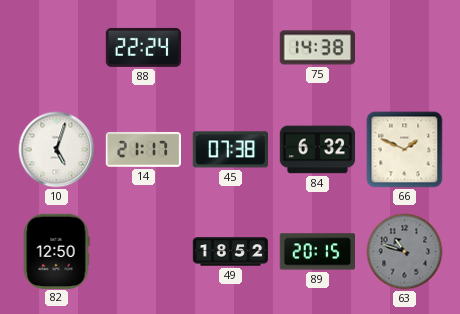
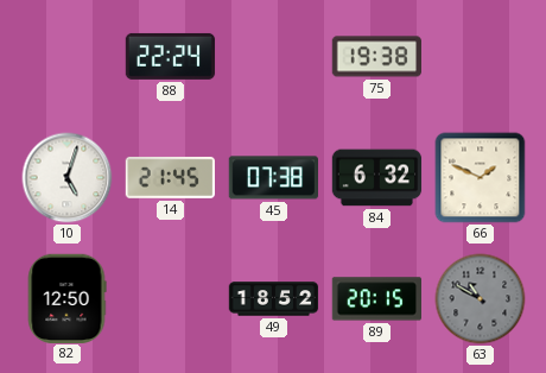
75: 14:38 -> 19:38 (376, 57)
14: 21:17 -> 21:45 (170, 177)
63: 10:48 -> 10:50 (481, 299)
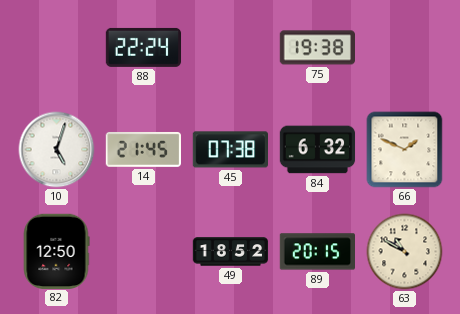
63 dial: grey -> cream (405, 252)
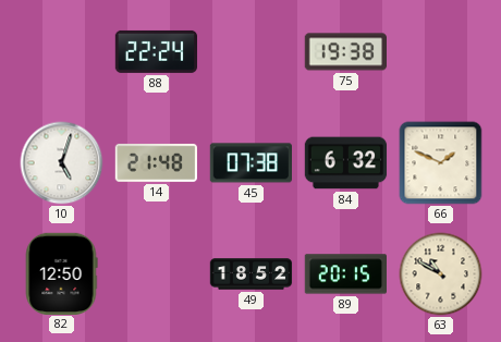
14: 21:45 -> 21:48 (156, 162)
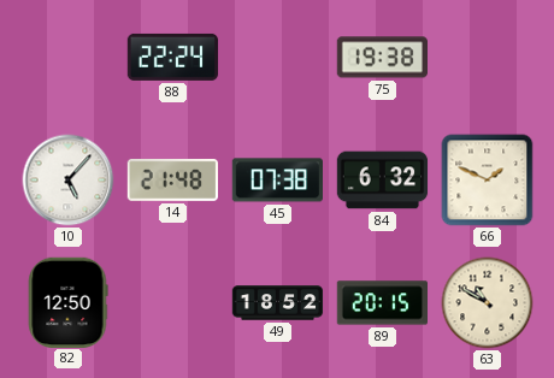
10: 5:03 -> 5:07 (69, 181)
